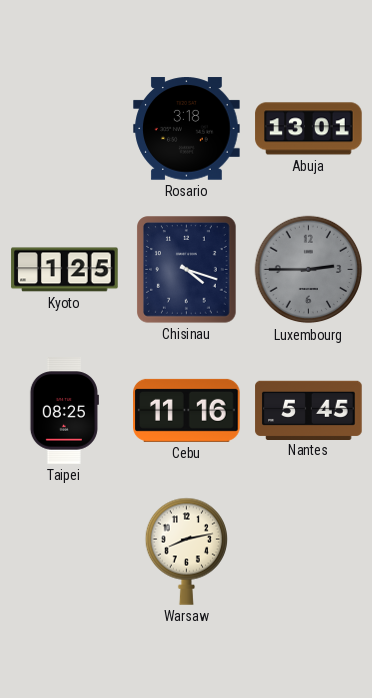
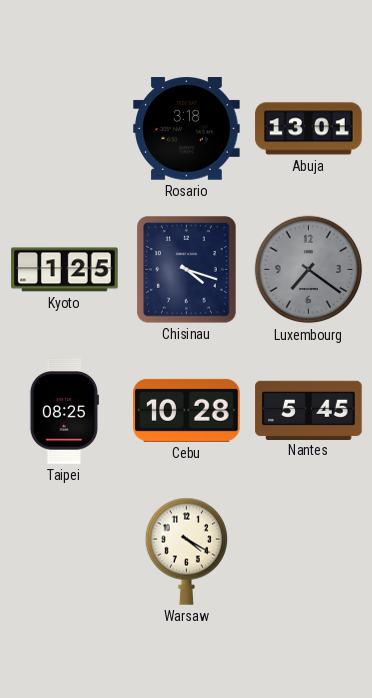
Luxembourg: 2:45 -> 7:21 (309, 270)
Cebu: 11:16 -> 10:28 (187, 410)
Warsaw: 8:13 -> 4:20 (186, 551)
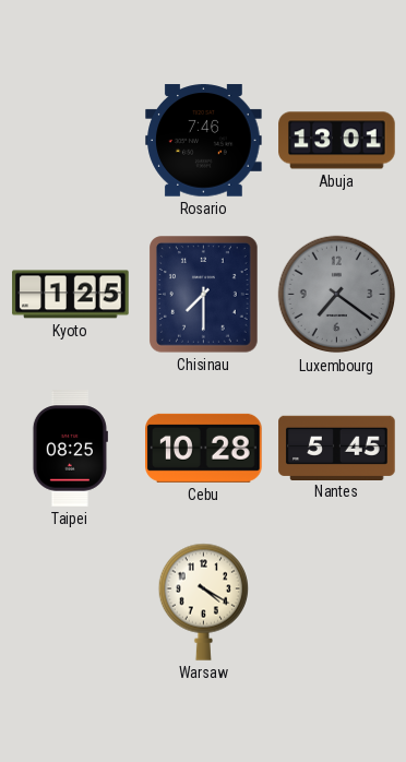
Rosario: 3:18 -> 7:46 (204, 141)
Chisinau: 4:18 -> 7:30 (204, 295)
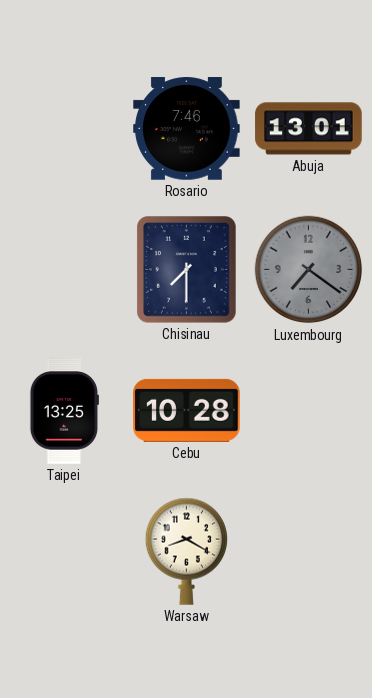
Kyoto: 1:25 -> none (71, 295)
Taipei: 08:25 -> 13:25 (64, 411)
Nantes: 5:45 -> none (337, 448)
Warsaw: 4:20 -> 8:20 (186, 551)
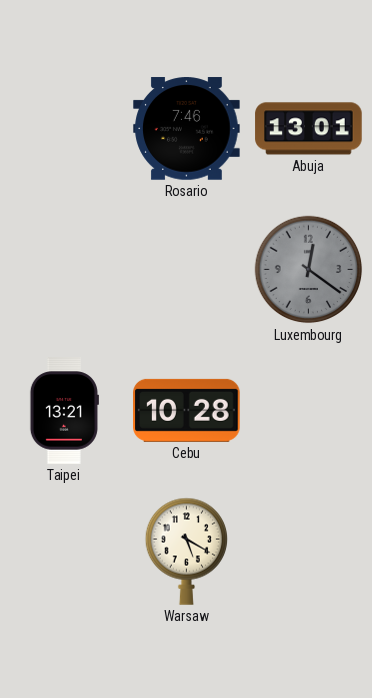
Chisinau: 7:30 -> none (187, 270)
Luxembourg: 7:21 -> 12:21 (309, 270)
Taipei: 13:25 -> 13:21 (64, 411)
Warsaw: 8:20 -> 5:20 (186, 551)
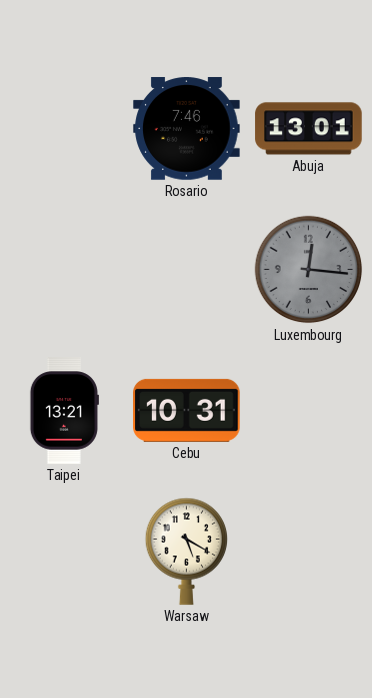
Luxembourg: 12:21 -> 12:16 (309, 270)
Cebu: 10:28 -> 10:31 (187, 410)
